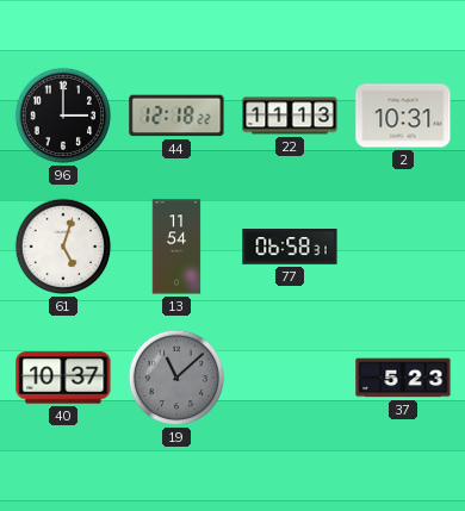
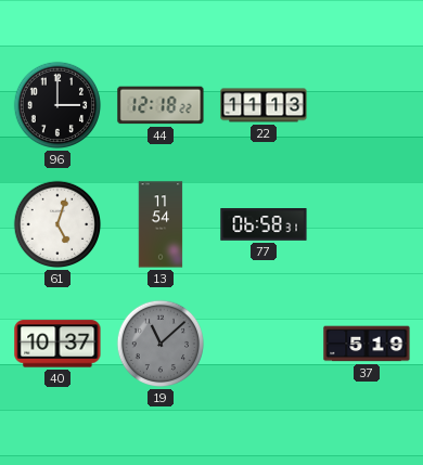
2: 10:31 -> none (403, 116)
37: 5:23 -> 5:19 (367, 344)
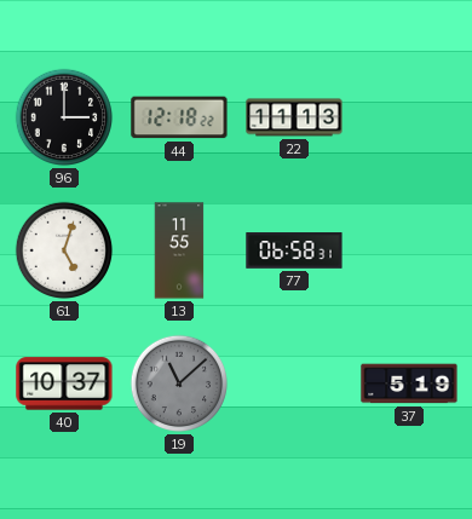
13: 11:54 -> 11:55 (179, 250)
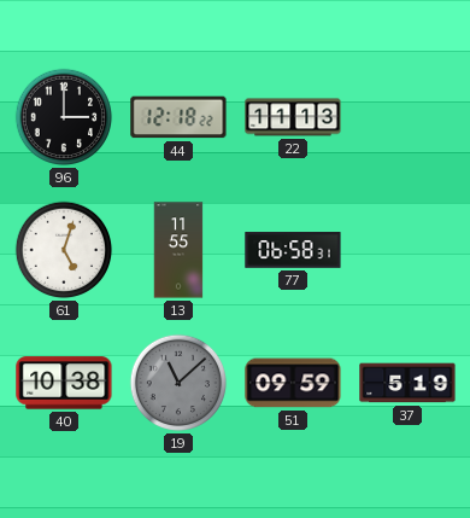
40: 10:37 -> 10:38 (64, 383)
51: none -> 09:59 (293, 383)
